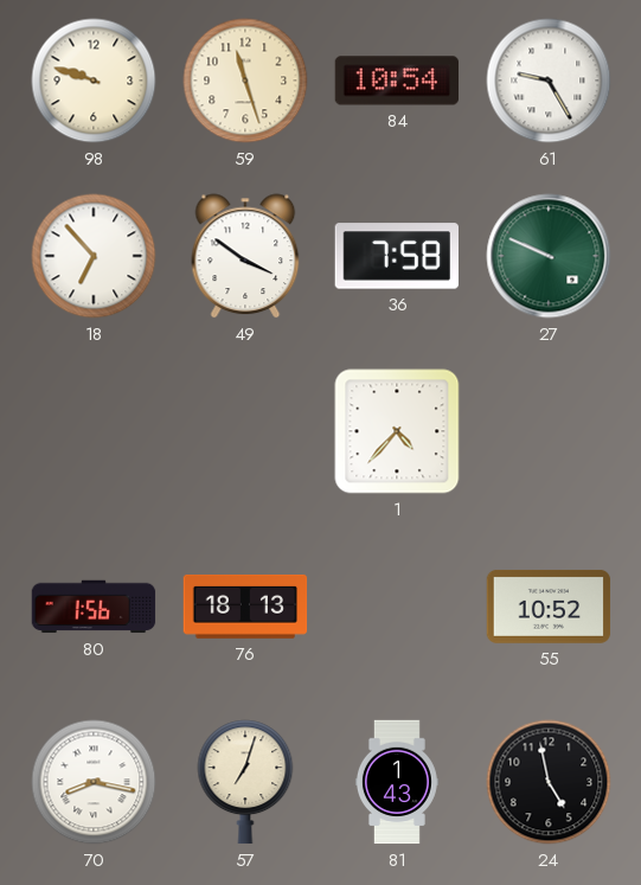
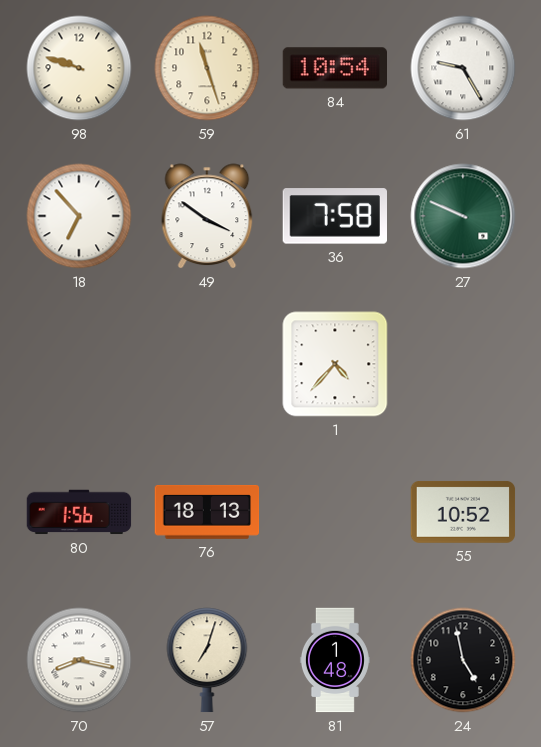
81: 1:43 -> 1:48 (335, 660)
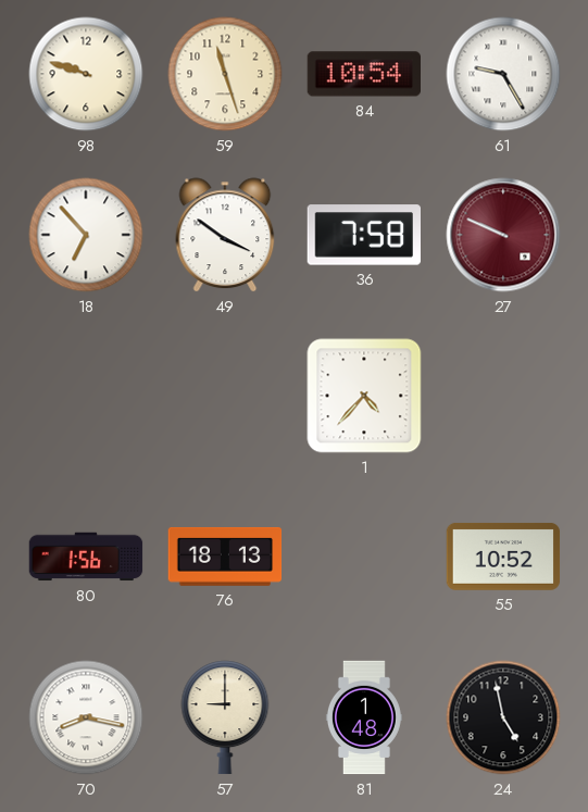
27 dial: green -> burgundy (503, 235)
57: 7:03 -> 9:00 (225, 717)
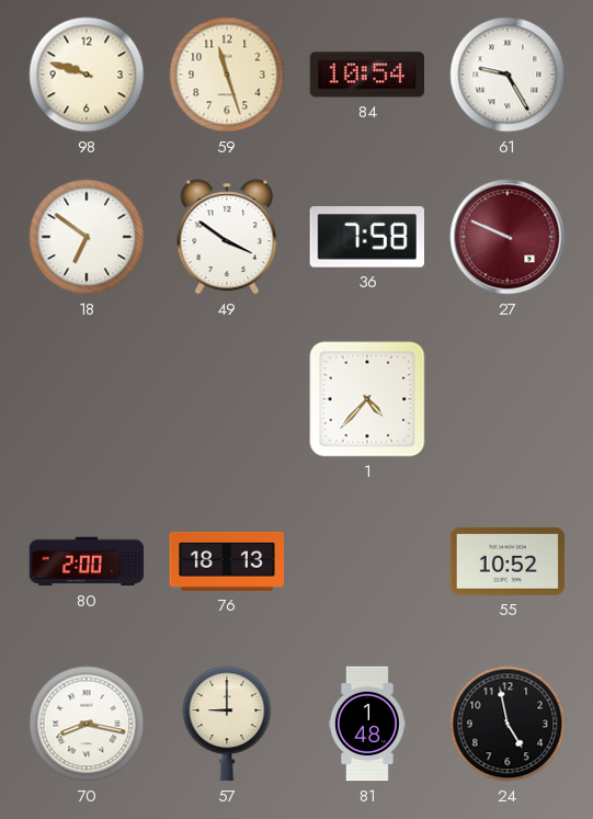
18: 6:53 -> 6:51 (87, 237)
80: 1:56 -> 2:00 (87, 561)
